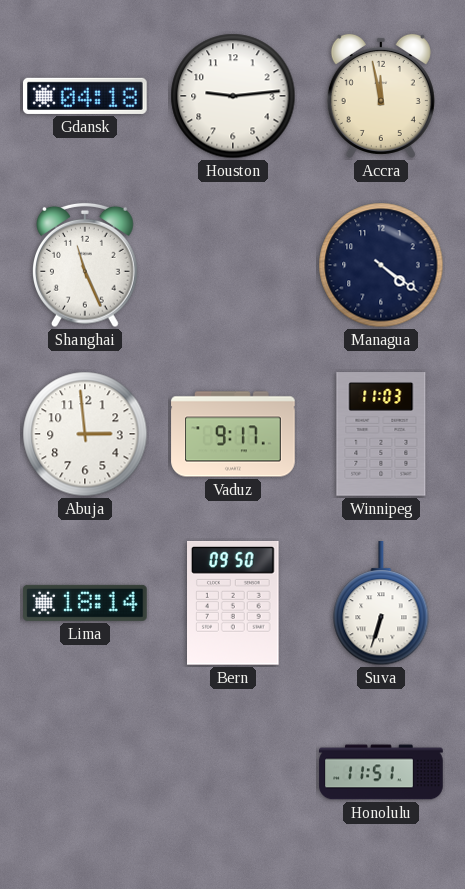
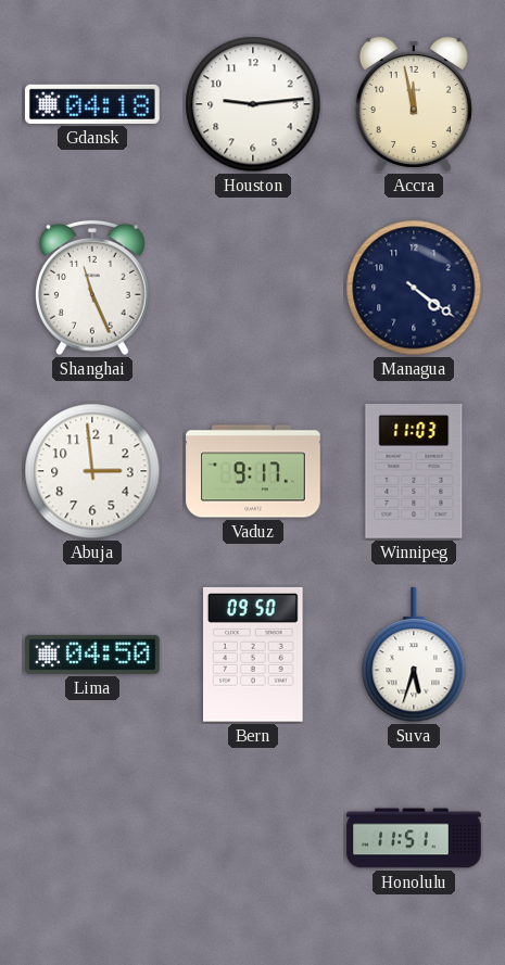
Lima: 18:14 -> 04:50 (92, 655)
Suva: 6:33 -> 5:33 (414, 656)
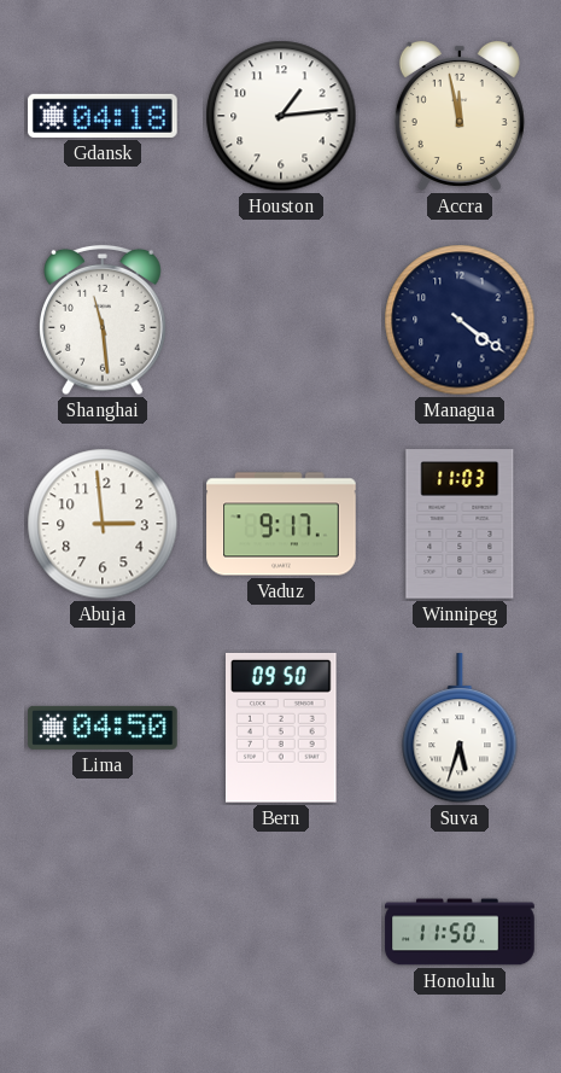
Houston: 9:14 -> 1:14 (281, 116)
Shanghai: 11:26 -> 11:29 (104, 320)
Honolulu: 11:51 -> 11:50 (460, 932)
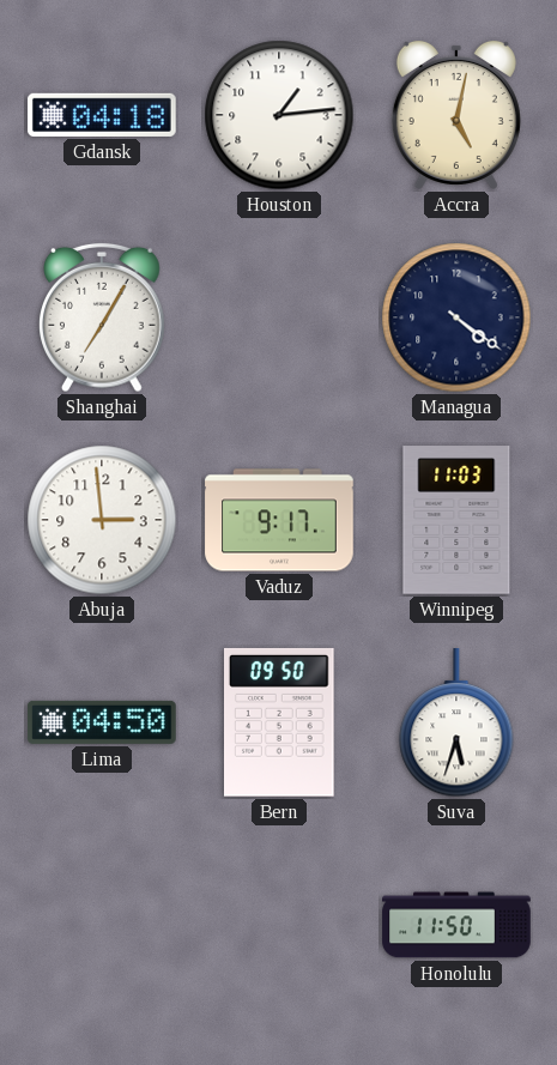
Accra: 11:58 -> 5:02 (456, 115)
Shanghai: 11:29 -> 7:05 (103, 317)
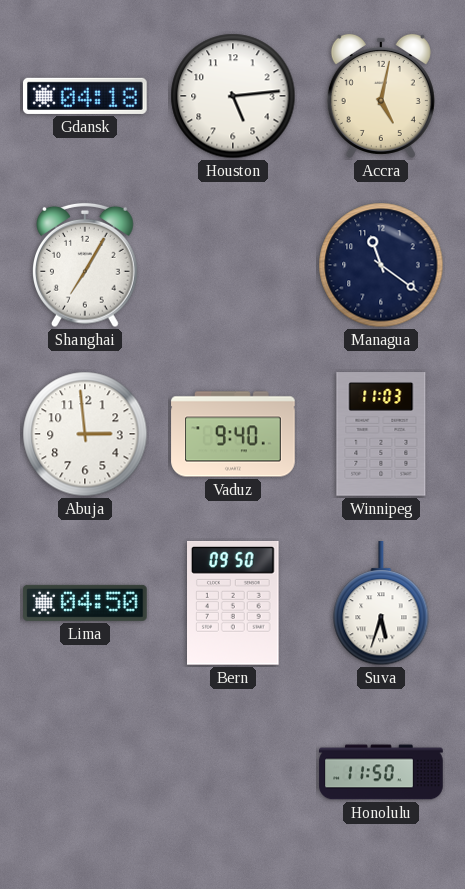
Houston: 1:14 -> 5:14 (233, 96)
Managua: 4:21 -> 11:21 (381, 265)
Vaduz: 9:17 -> 9:40 (233, 434)
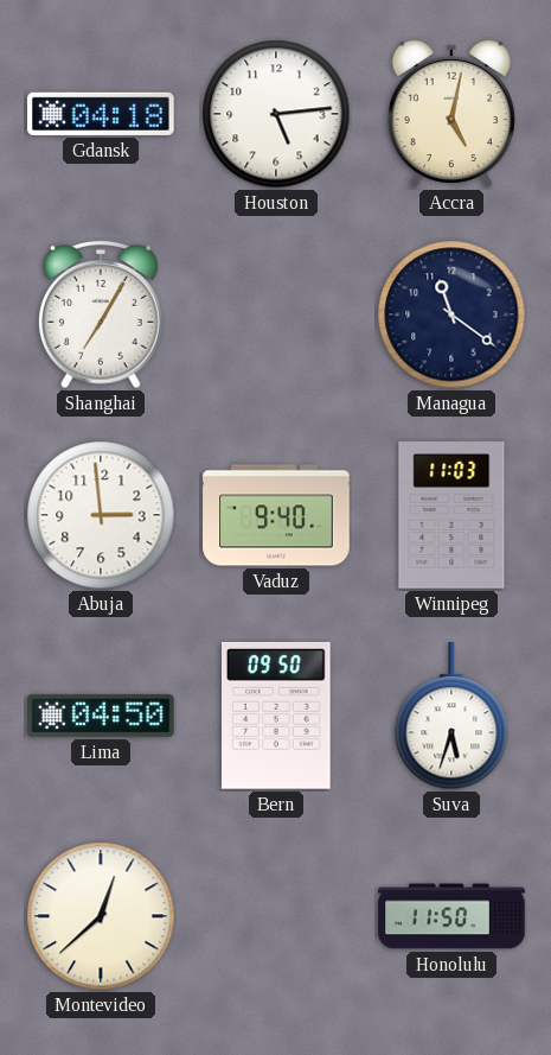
Montevideo: none -> 12:38 (101, 916)
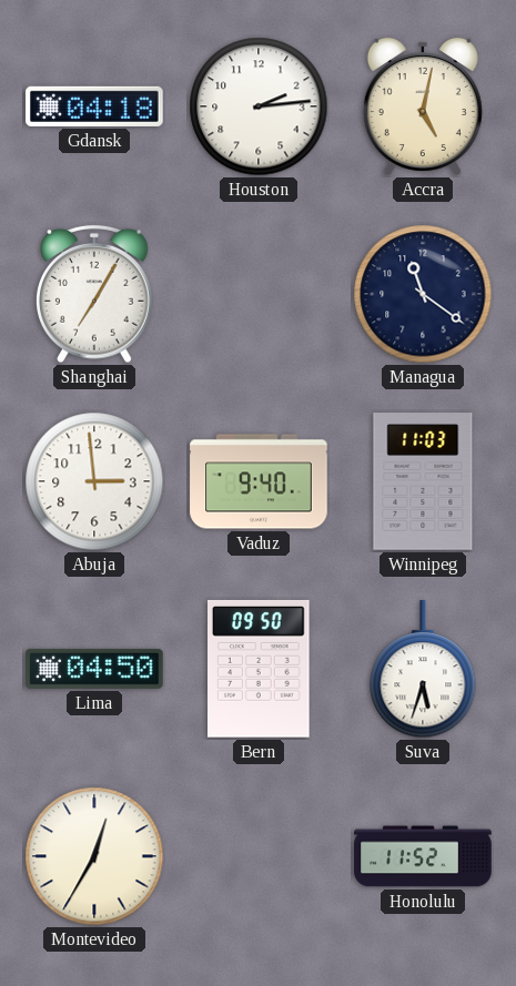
Houston: 5:14 -> 2:14 (259, 106)
Montevideo: 12:38 -> 12:35 (94, 856)
Honolulu: 11:50 -> 11:52 (423, 856)
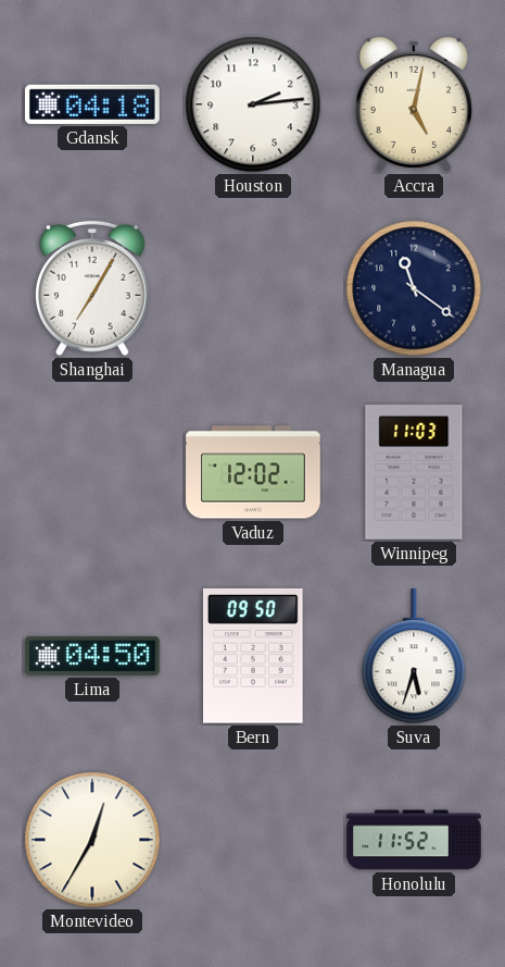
Abuja: 2:59 -> none (94, 481)
Vaduz: 9:40 -> 12:02 (253, 472)
